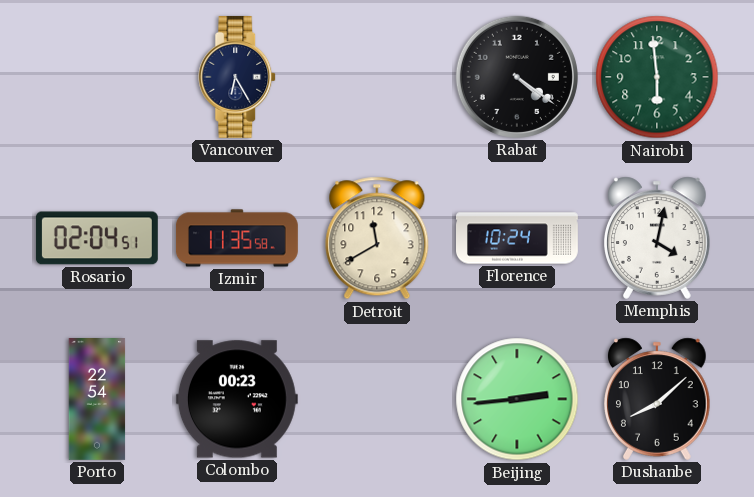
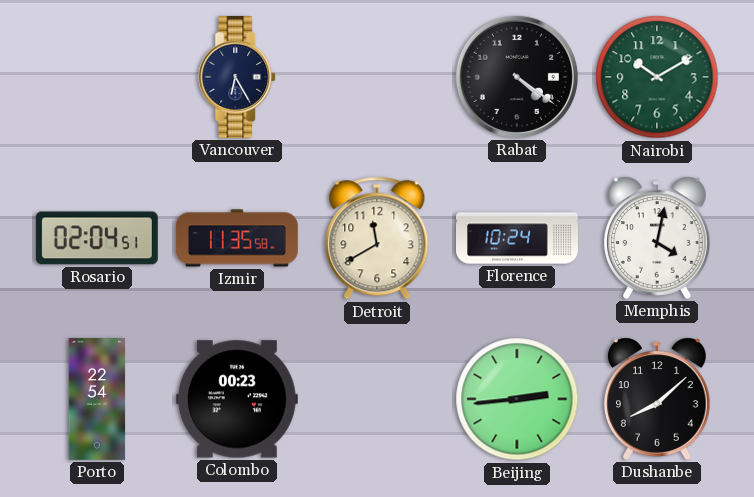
Nairobi: 5:59 -> 10:10 (657, 77)
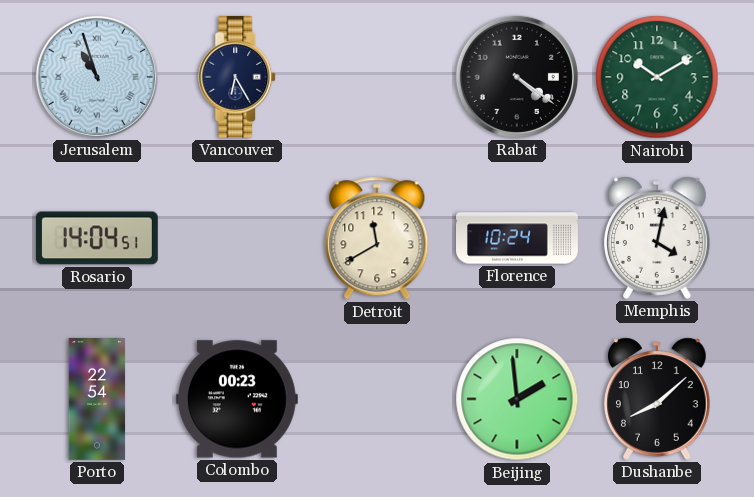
Jerusalem: none -> 10:57 (97, 77)
Rosario: 02:04 -> 14:04 (97, 238)
Izmir: 11:35 -> none (237, 238)
Beijing: 2:44 -> 1:59 (517, 399)
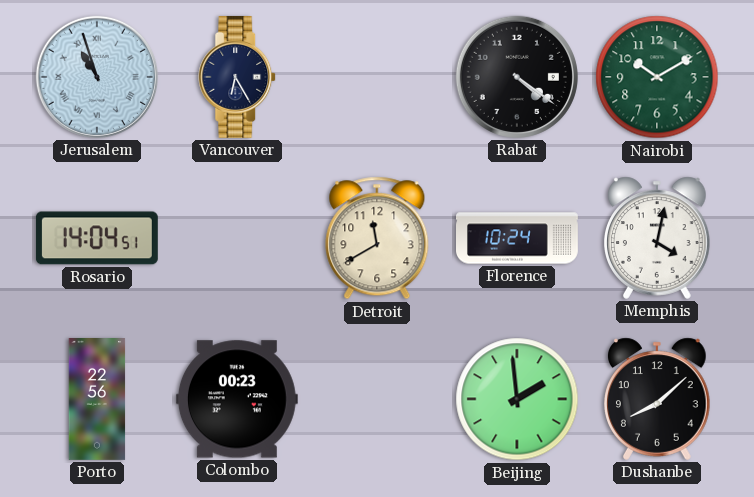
Porto: 22:54 -> 22:56 (97, 400)
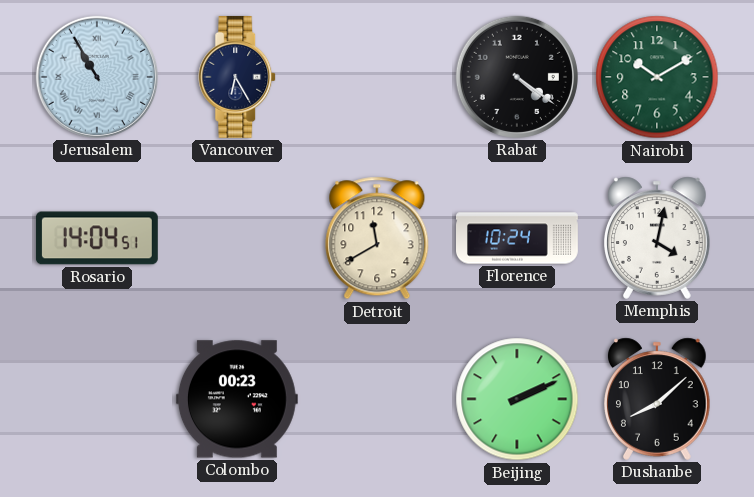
Jerusalem: 10:57 -> 10:55 (97, 77)
Porto: 22:56 -> none (97, 400)
Beijing: 1:59 -> 2:11 (517, 399)
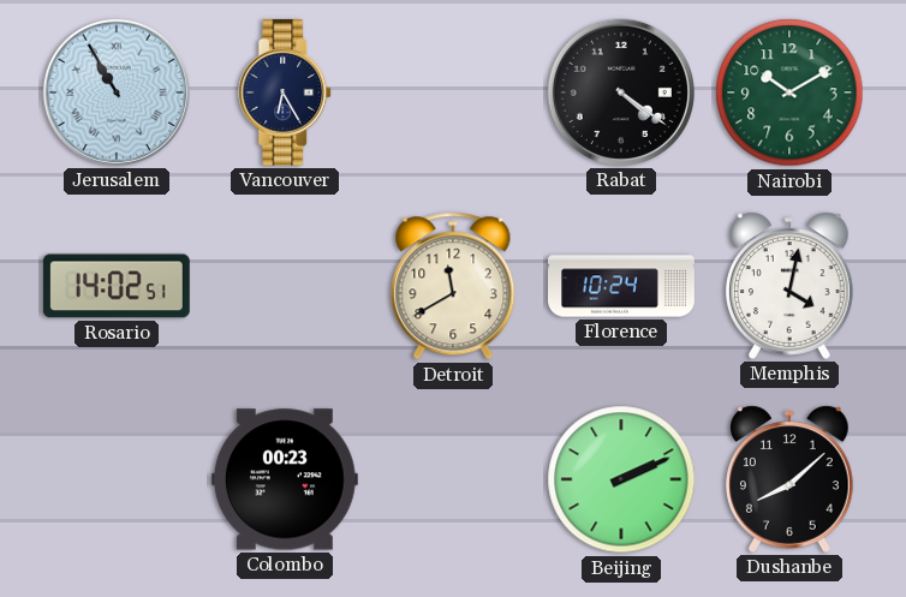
Rosario: 14:04 -> 14:02 (117, 286)
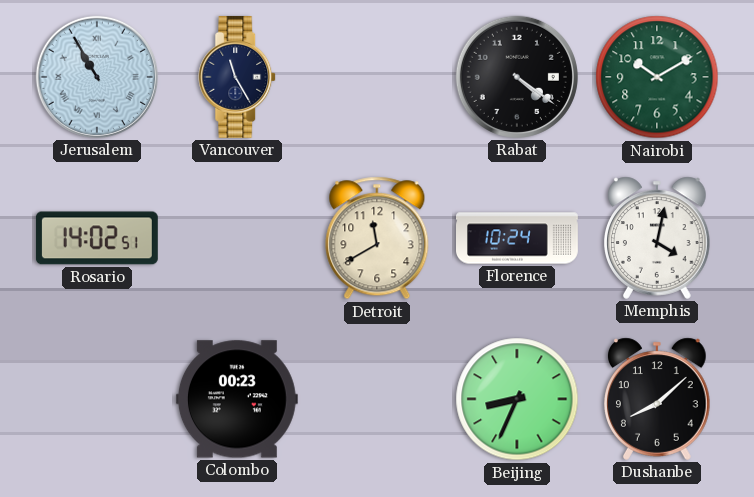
Vancouver: 6:25 -> 11:25 (238, 77)
Beijing: 2:11 -> 8:34 (517, 399)
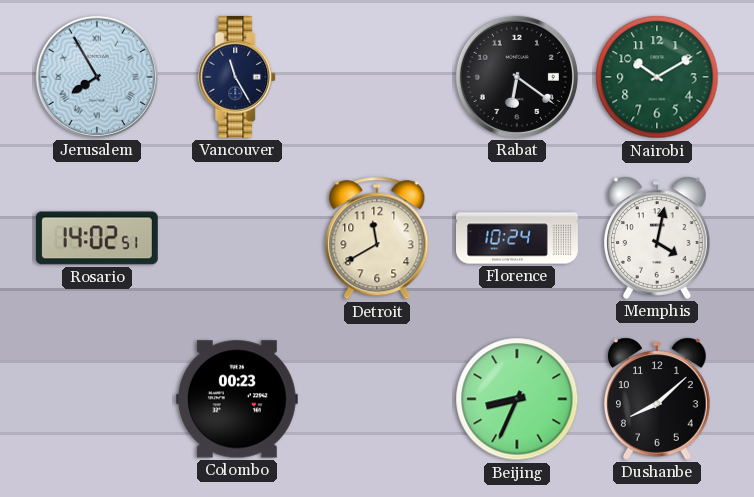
Jerusalem: 10:55 -> 7:55 (97, 77)
Rabat: 4:21 -> 6:21 (517, 77)
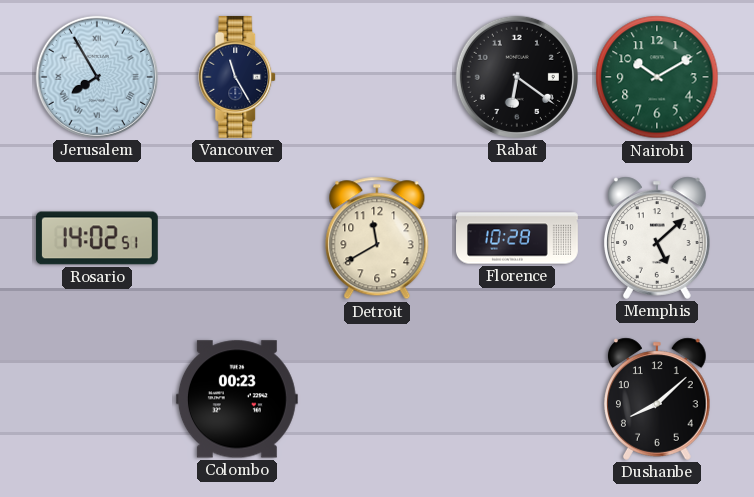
Florence: 10:24 -> 10:28 (518, 238)
Memphis: 4:02 -> 5:08 (658, 238)
Beijing: 8:34 -> none (517, 399)
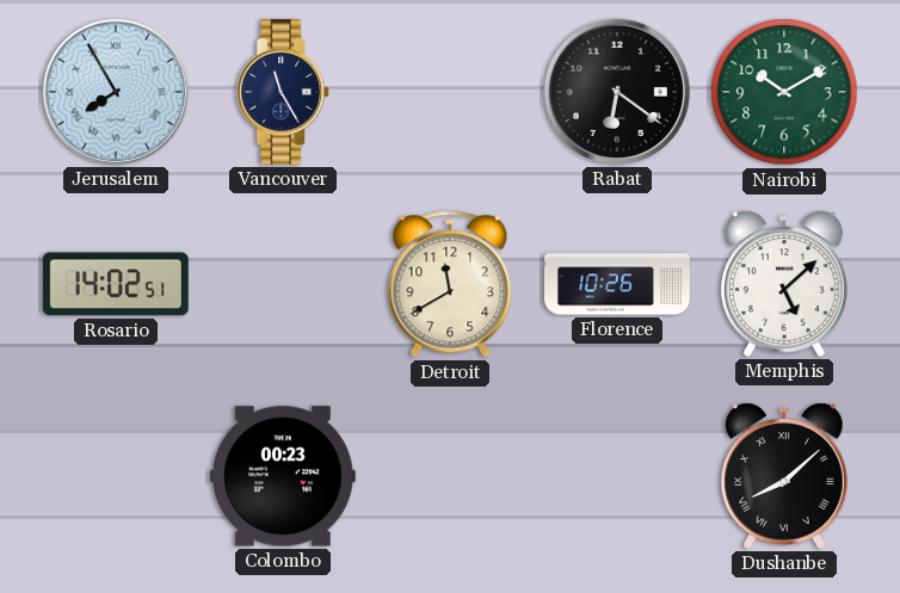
Florence: 10:28 -> 10:26 (618, 284)
Dushanbe numerals: Arabic -> Roman (785, 476)
